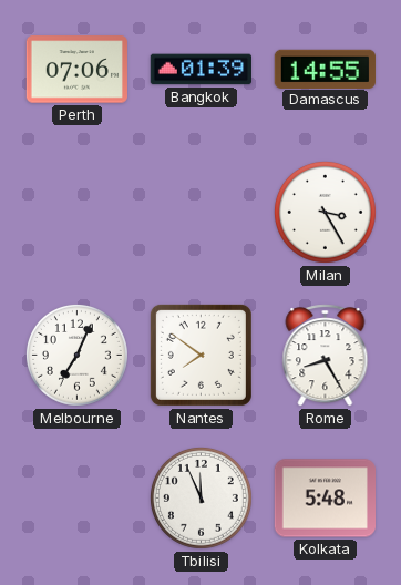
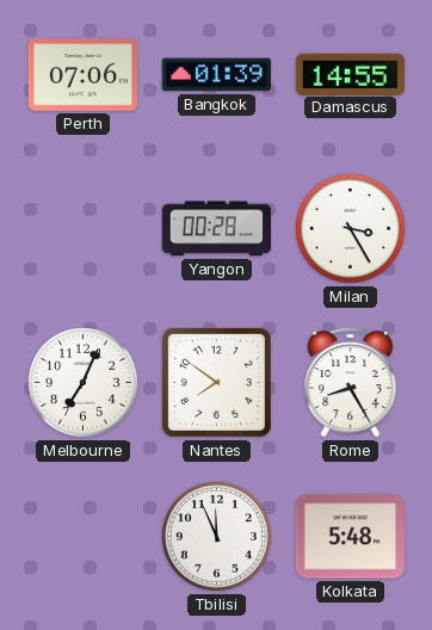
Yangon: none -> 00:28 (216, 229)
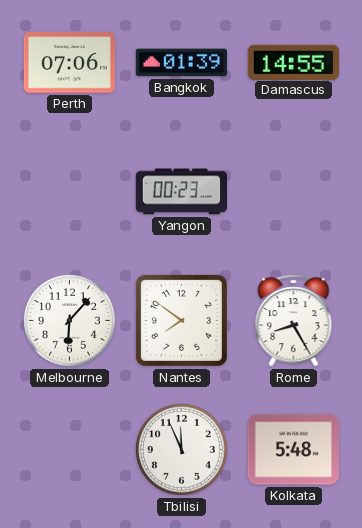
Yangon: 00:28 -> 00:23 (181, 192)
Milan: 3:25 -> none (350, 228)
Melbourne: 7:04 -> 6:07 (69, 320)
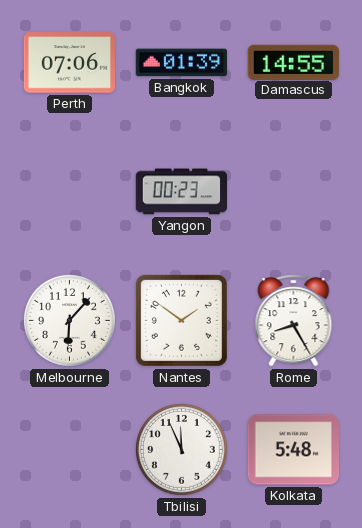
Nantes: 7:51 -> 1:51 (181, 320)
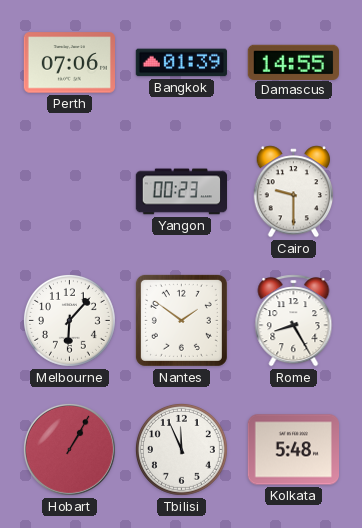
Cairo: none -> 9:30 (294, 192)
Hobart: none -> 1:05 (69, 449)
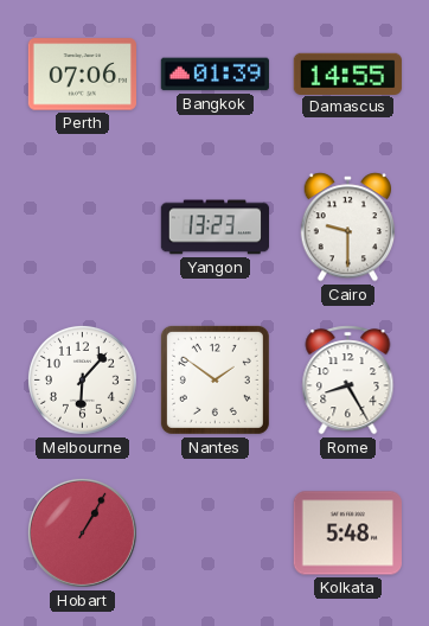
Yangon: 00:23 -> 13:23 (214, 228)
Tbilisi: 11:56 -> none (181, 449)
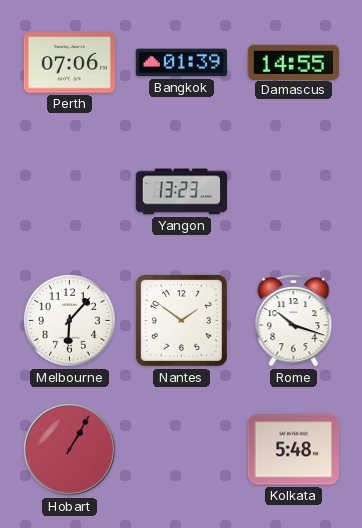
Cairo: 9:30 -> none (348, 228)
Rome: 8:25 -> 10:18 (294, 321)
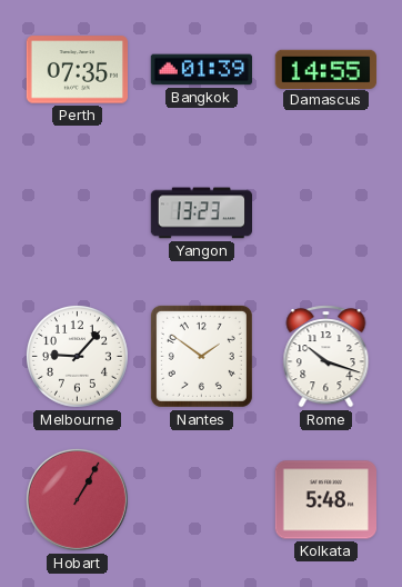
Perth: 07:06 -> 07:35 (77, 70)
Melbourne: 6:07 -> 9:07 (77, 356)
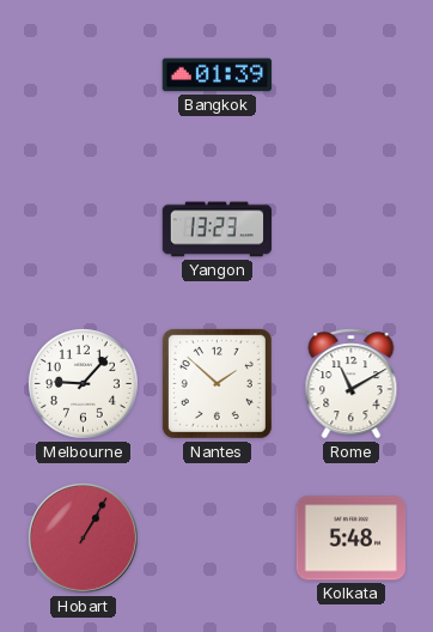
Perth: 07:35 -> none (77, 70)
Damascus: 14:55 -> none (325, 69)
Nantes: 1:51 -> 1:52 (216, 383)
Rome: 10:18 -> 11:10 (352, 384)
